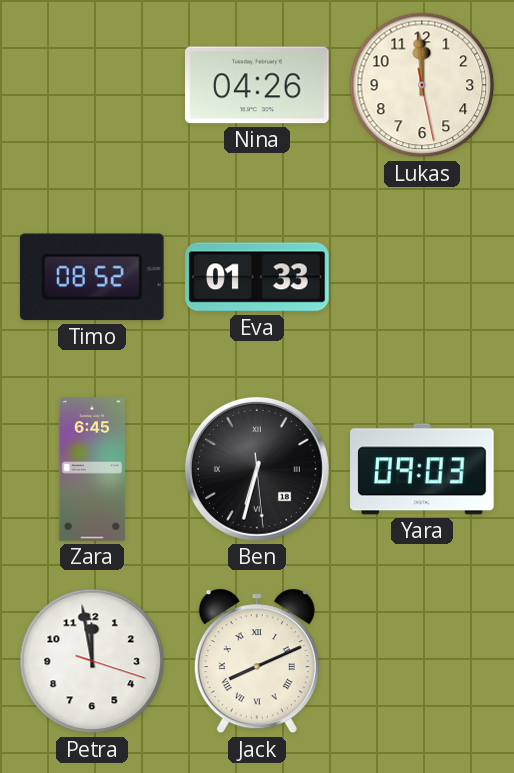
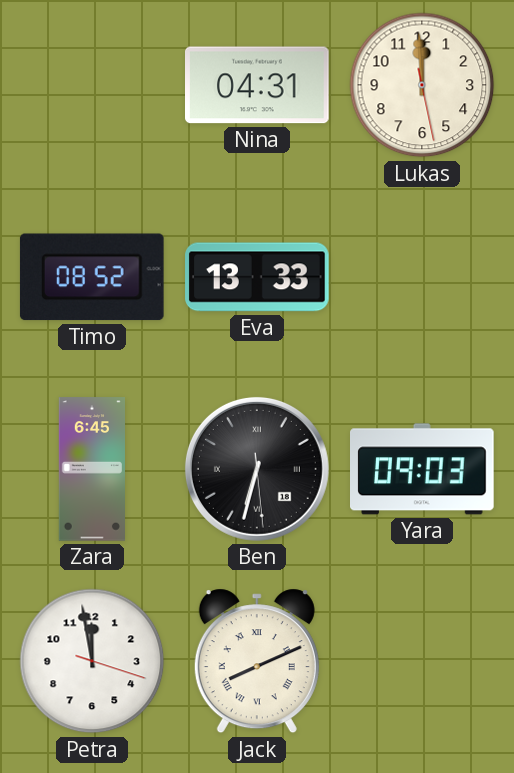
Nina: 04:26 -> 04:31 (258, 85)
Eva: 01:33 -> 13:33 (257, 277)
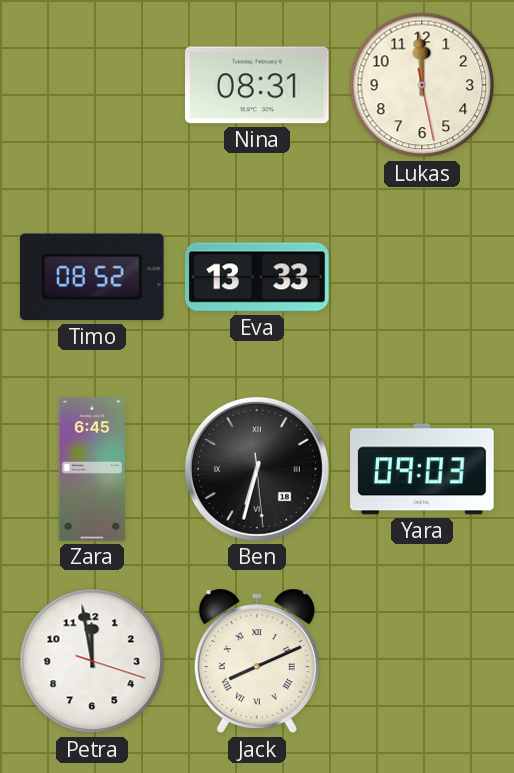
Nina: 04:31 -> 08:31 (258, 85)
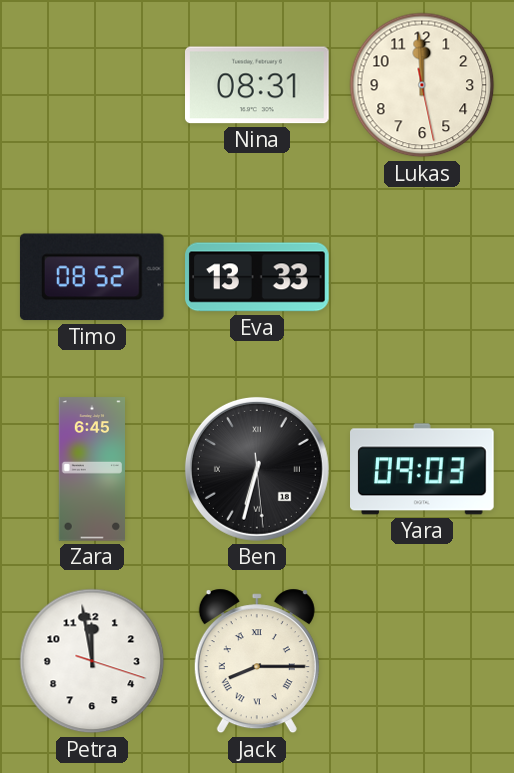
Jack: 8:11 -> 8:15 (257, 661)
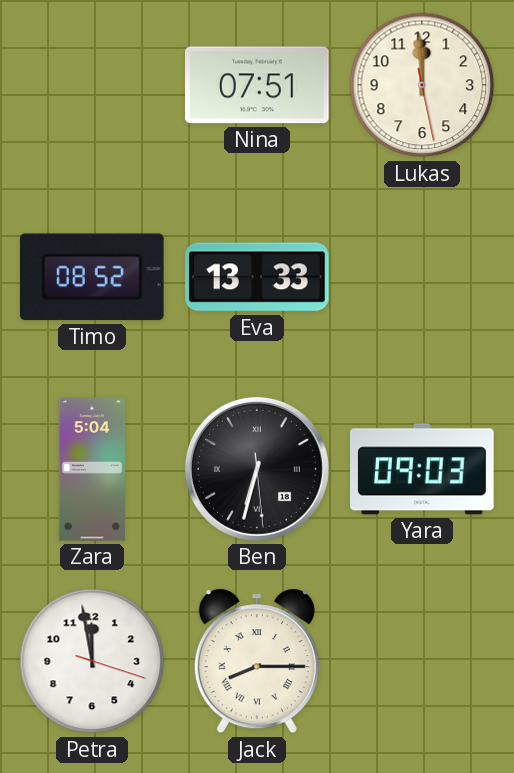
Nina: 08:31 -> 07:51 (258, 85)
Zara: 6:45 -> 5:04 (91, 469)
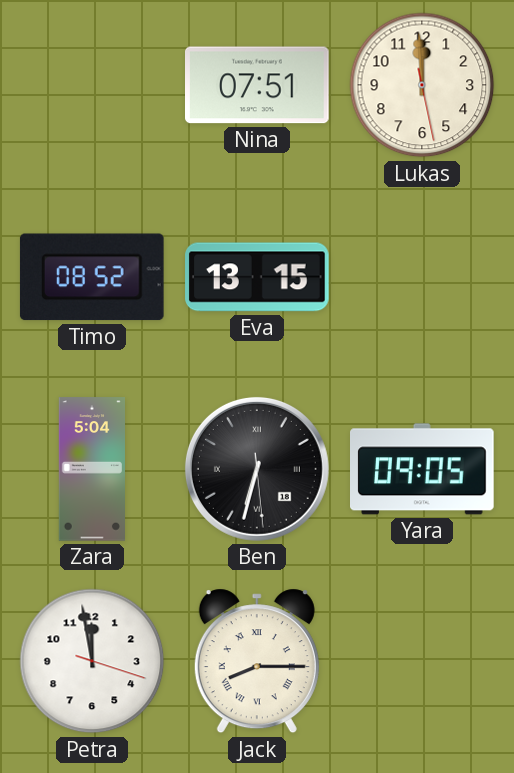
Eva: 13:33 -> 13:15 (257, 277)
Yara: 09:03 -> 09:05 (423, 469)
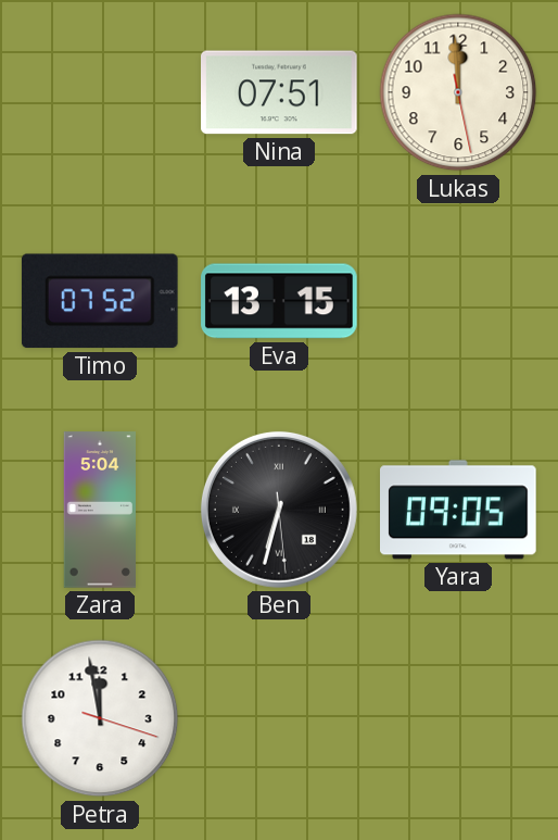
Timo: 08:52 -> 07:52 (100, 301)
Jack: 8:15 -> none (257, 661)
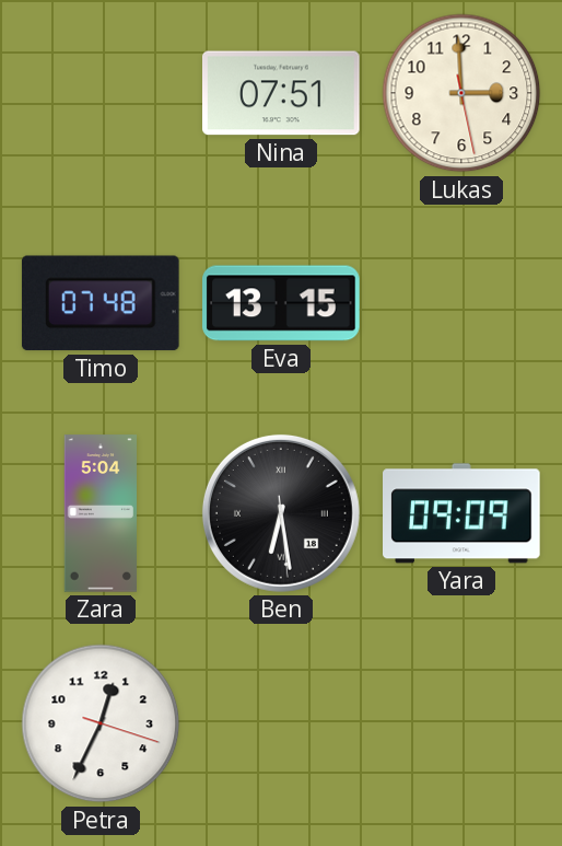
Lukas: 11:59 -> 2:59 (461, 93)
Timo: 07:52 -> 07:48 (101, 303)
Ben: 6:32 -> 6:28 (281, 513)
Yara: 09:05 -> 09:09 (463, 513)
Petra: 11:58 -> 12:34 (101, 723)
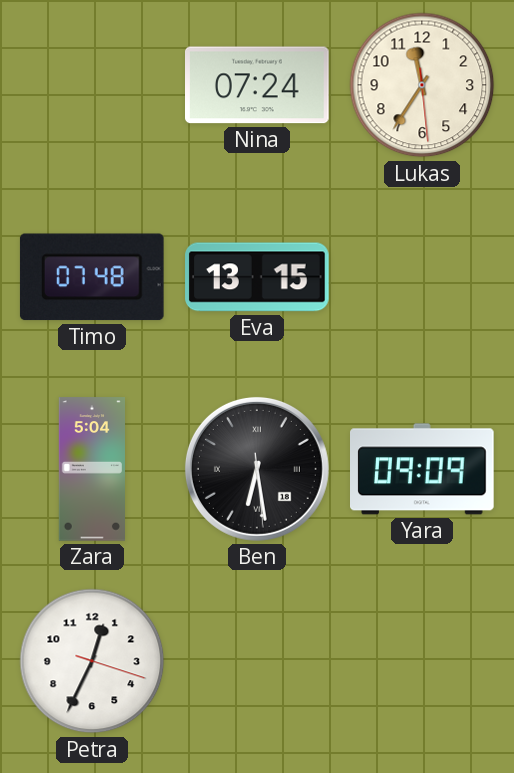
Nina: 07:51 -> 07:24 (258, 85)
Lukas: 2:59 -> 11:35 (422, 85)
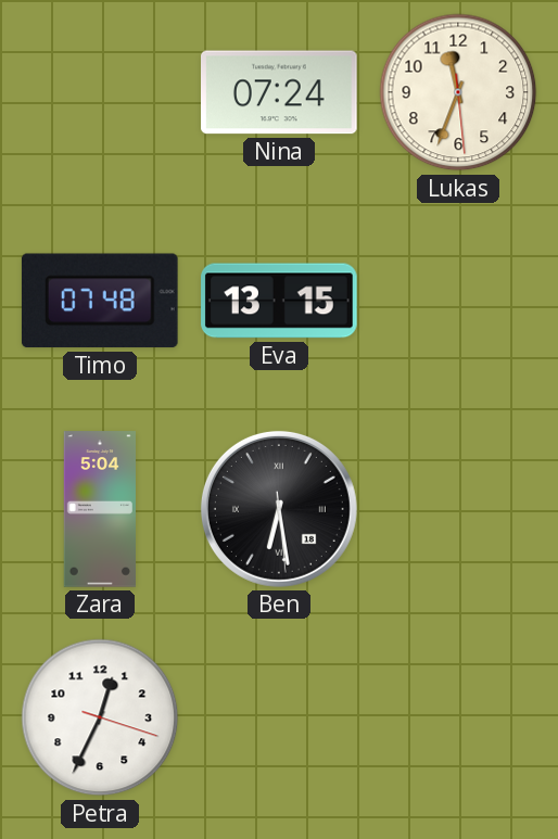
Lukas: 11:35 -> 11:33 (458, 92)
Yara: 09:09 -> none (423, 469)
